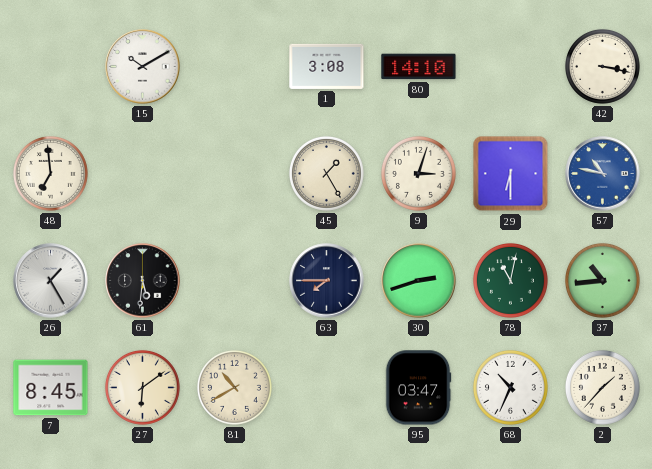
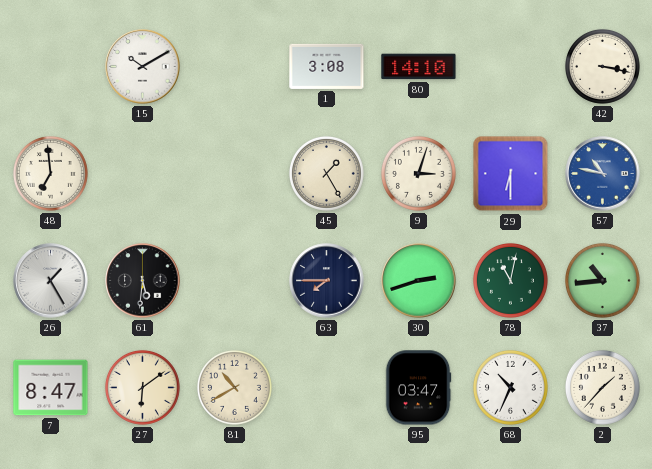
7: 8:45 -> 8:47 (51, 388)
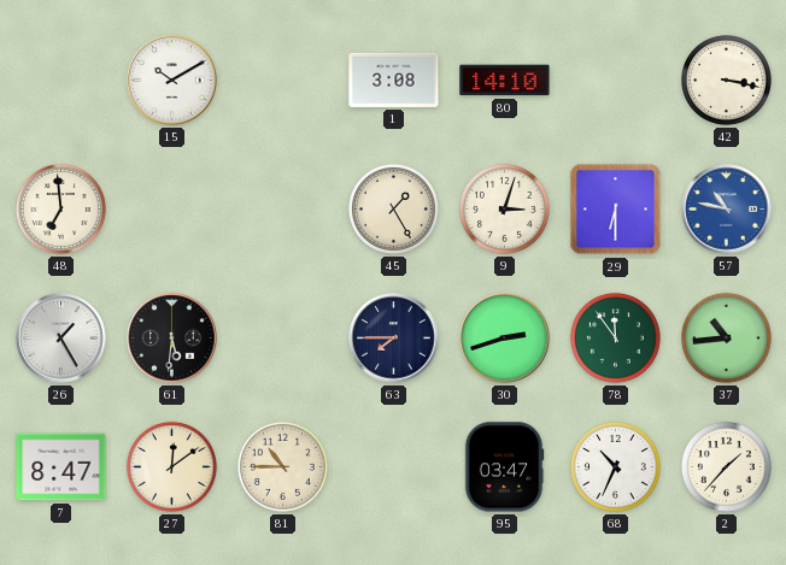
78: 11:02 -> 11:54 (615, 337)
27: 6:09 -> 12:09 (171, 466)
81: 10:40 -> 10:45 (282, 466)
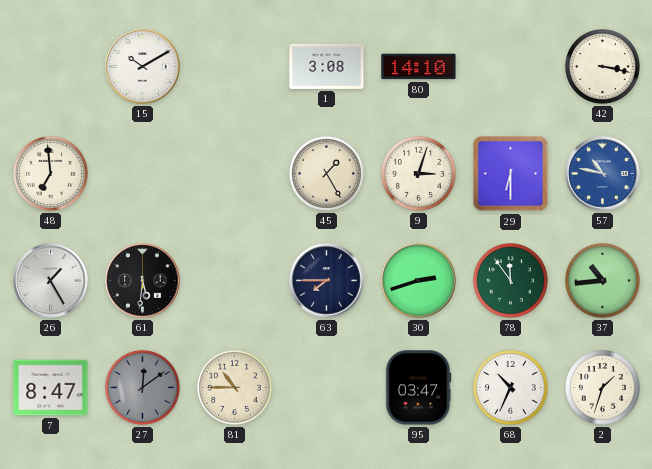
27 dial: cream -> grey (142, 387)
2: 1:37 -> 1:33 (602, 387)
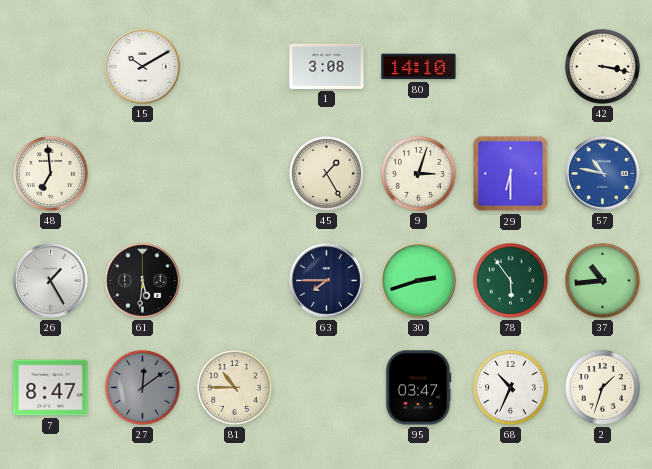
78: 11:54 -> 5:54 (510, 280)
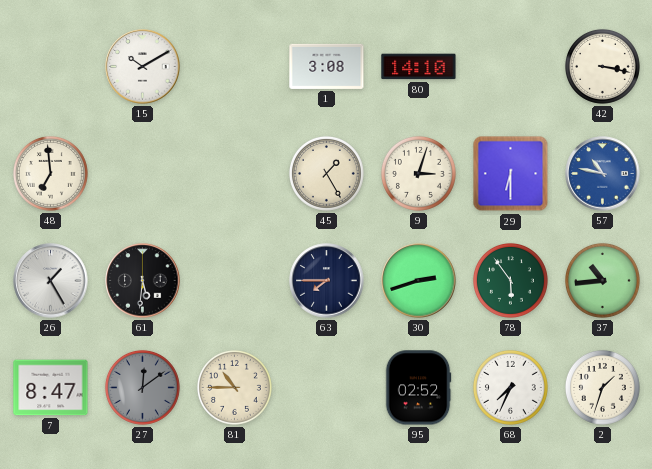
95: 03:47 -> 02:52 (418, 388)
68: 10:34 -> 7:34 (510, 387)
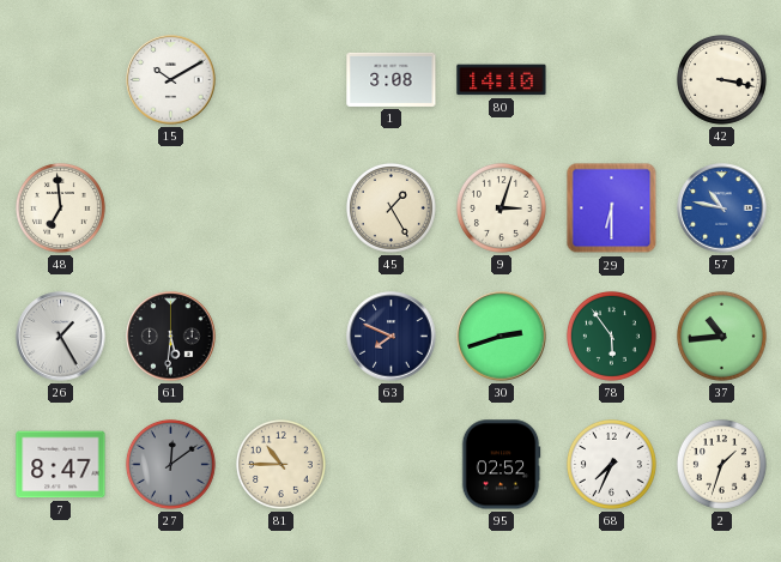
63: 7:45 -> 7:49 (392, 337)
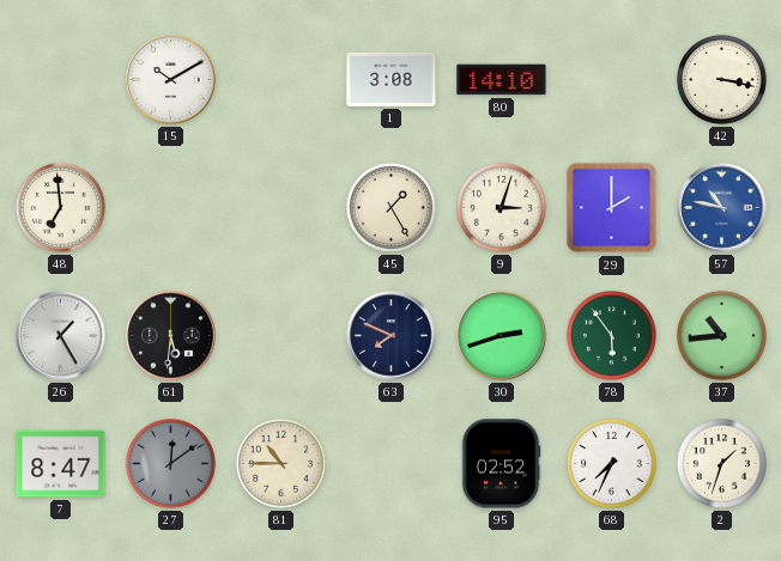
29: 6:30 -> 2:00 (612, 208)
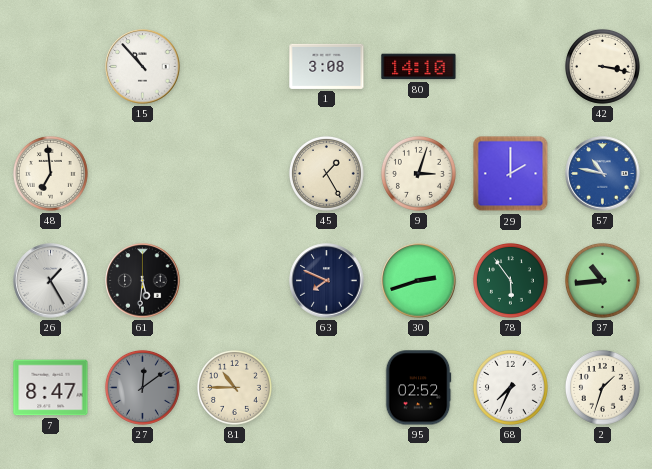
15: 10:10 -> 10:53 (143, 67)
